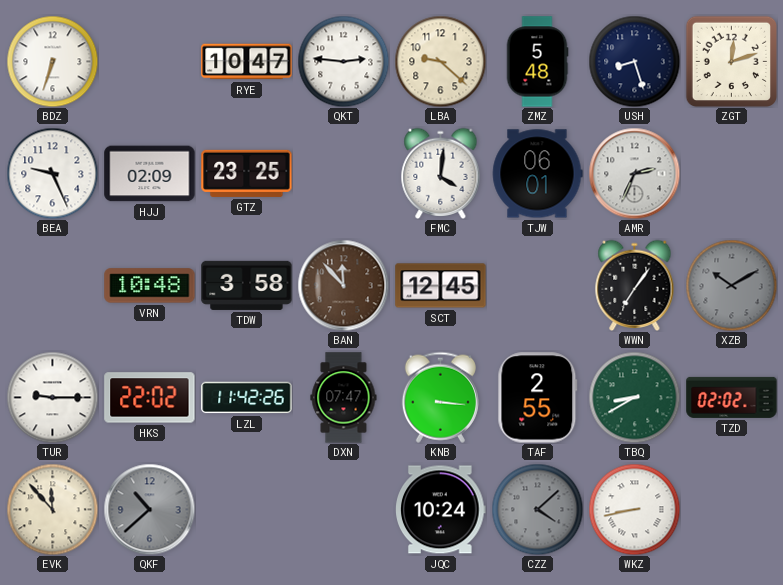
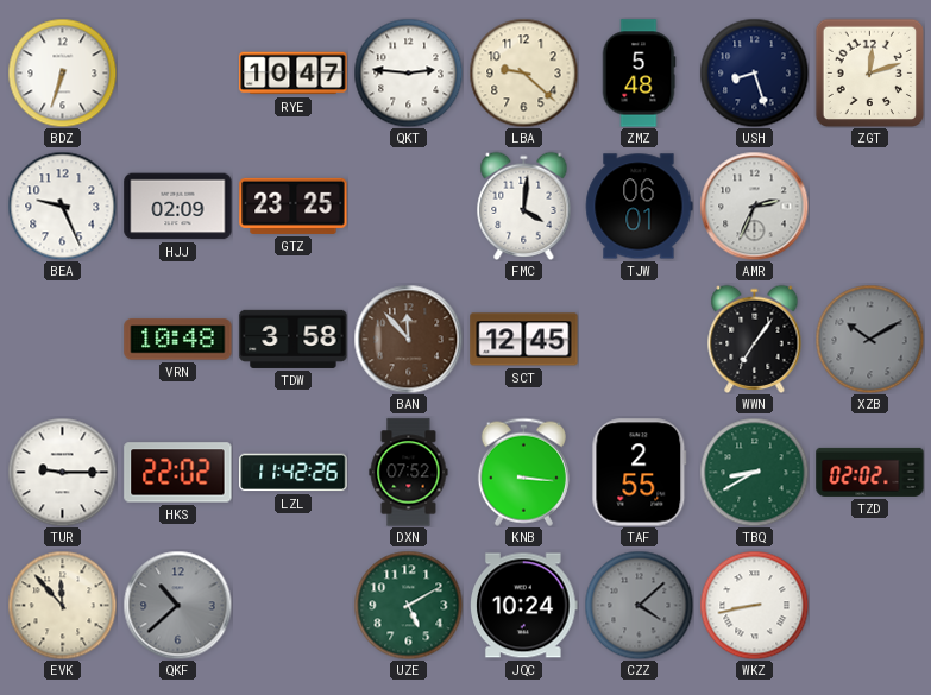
DXN: 07:47 -> 07:52 (409, 473)
UZE: none -> 5:10 (408, 605)
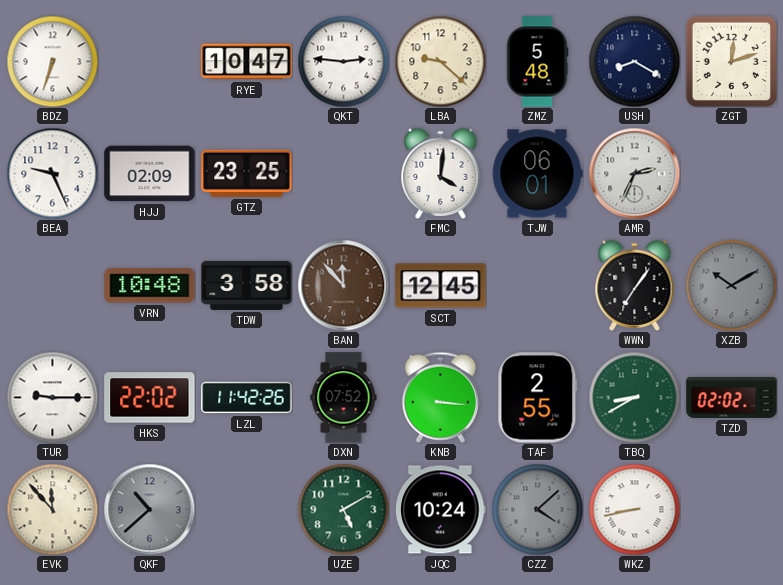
USH: 8:27 -> 8:20 (634, 61)
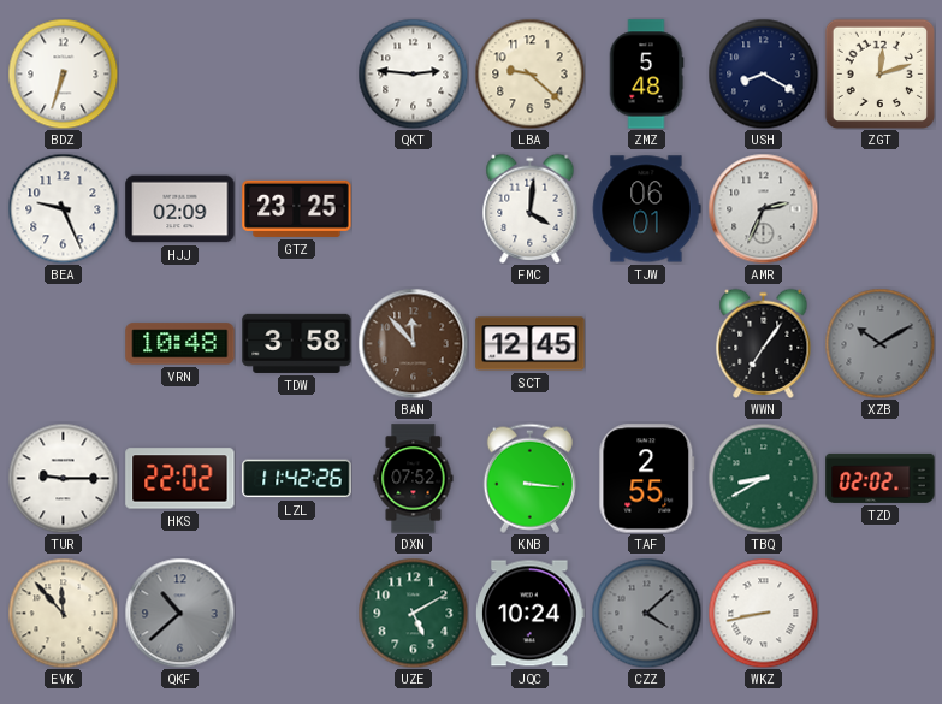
RYE: 10:47 -> none (247, 62)
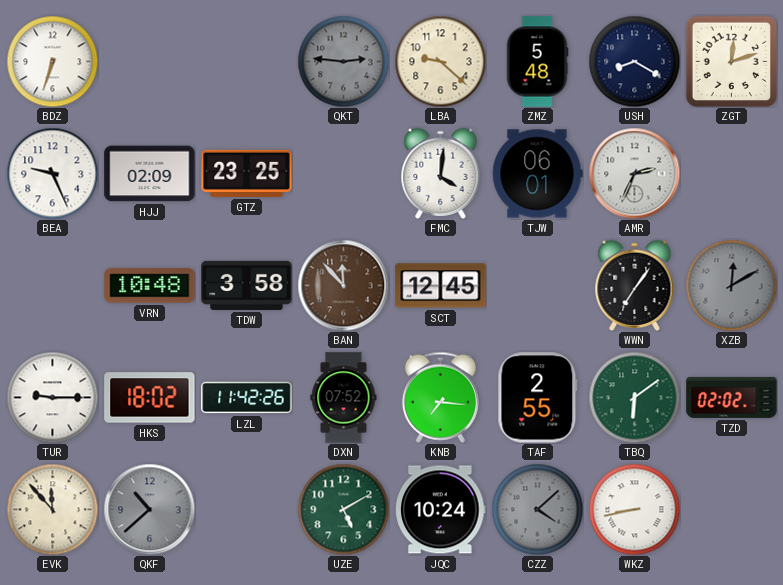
QKT dial: white -> grey (343, 61)
XZB: 10:10 -> 12:10 (731, 285)
HKS: 22:02 -> 18:02 (150, 398)
KNB: 3:16 -> 7:16 (440, 397)
TBQ: 8:40 -> 6:09 (634, 397)
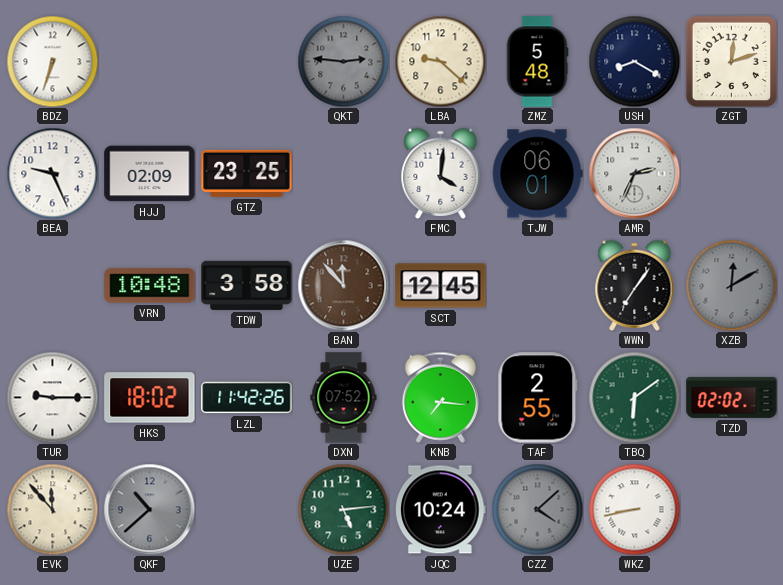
UZE: 5:10 -> 5:14 (343, 509)
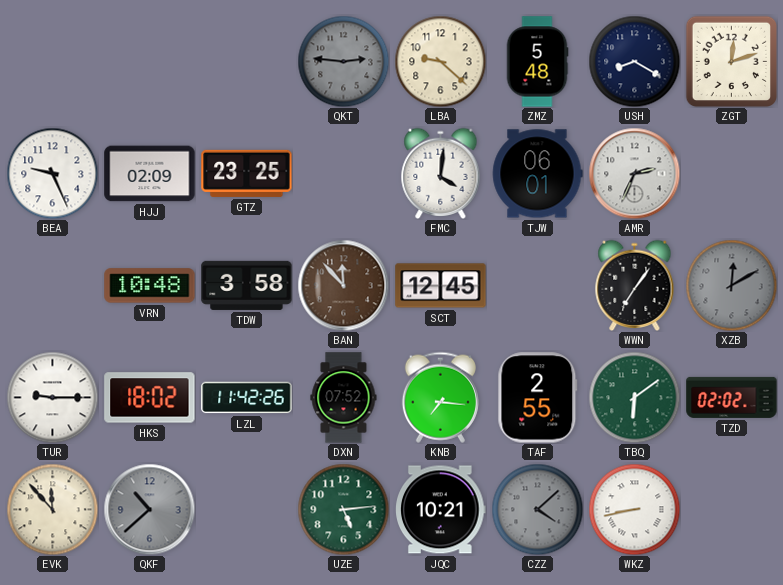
BDZ: 6:33 -> none (52, 61)
JQC: 10:24 -> 10:21 (441, 510)
